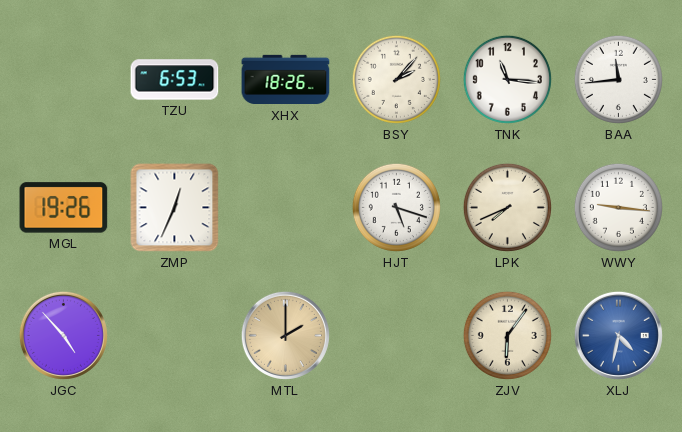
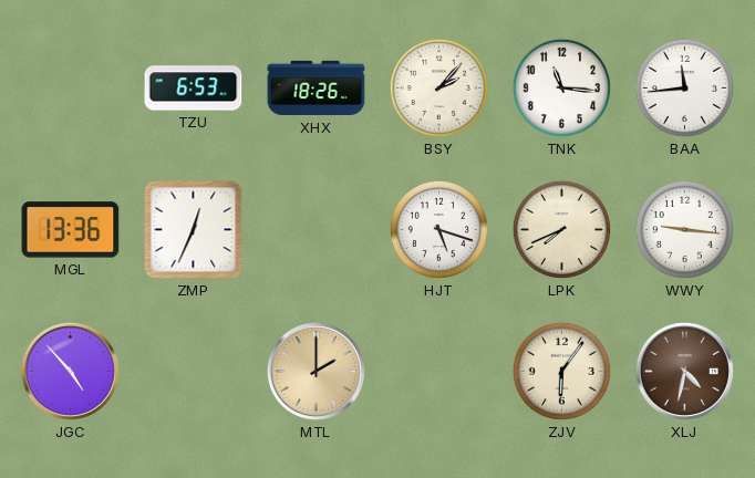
MGL: 19:26 -> 13:36 (71, 230)
XLJ dial: blue -> brown (684, 371)
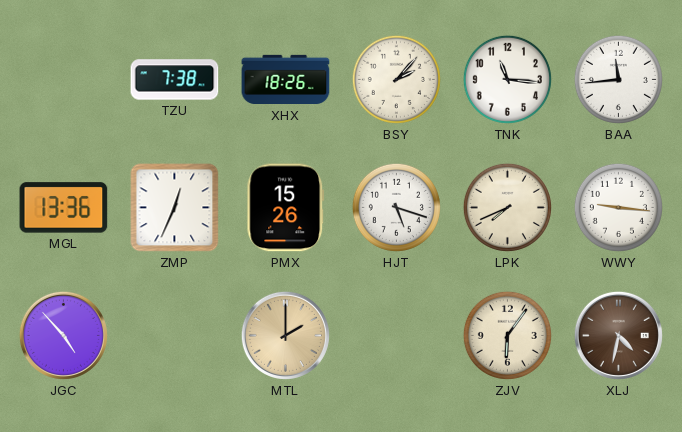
TZU: 6:53 -> 7:38 (175, 80)
PMX: none -> 15:26 (286, 208)
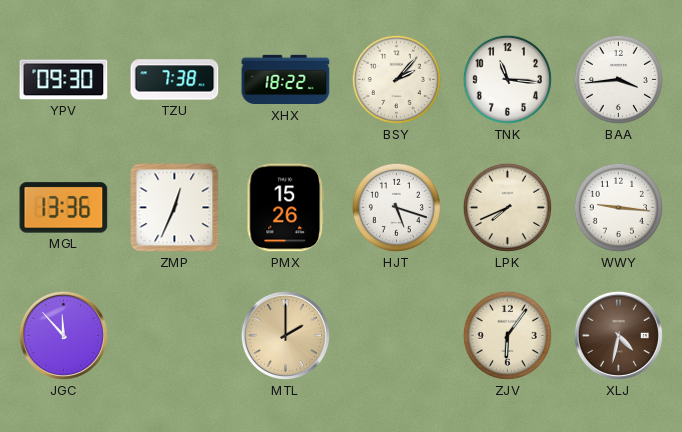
YPV: none -> 09:30 (64, 80)
XHX: 18:26 -> 18:22 (286, 80)
BAA: 11:44 -> 3:44 (618, 79)
JGC: 4:53 -> 11:53 (63, 335)
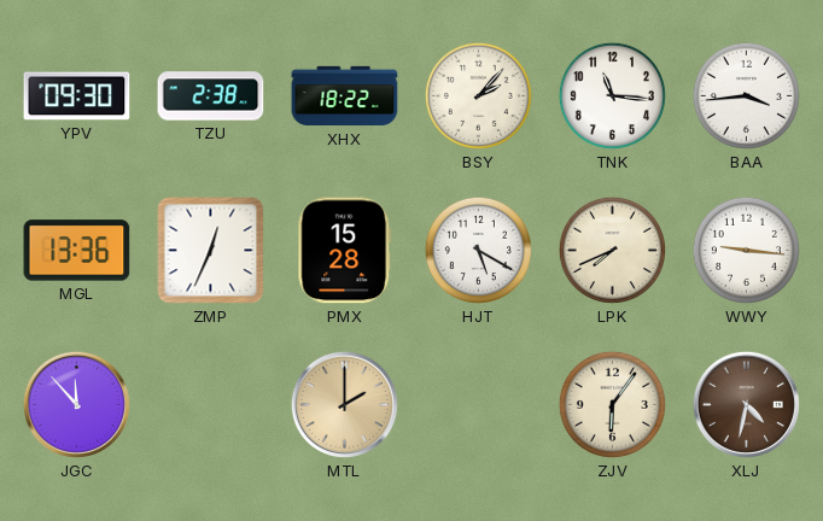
TZU: 7:38 -> 2:38 (211, 96)
PMX: 15:26 -> 15:28 (345, 251)
HJT: 5:18 -> 5:20 (478, 250)
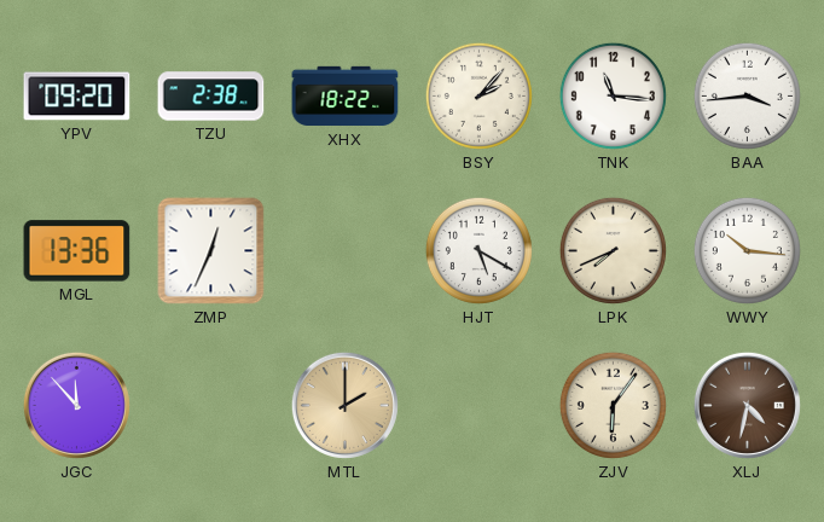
YPV: 09:30 -> 09:20 (77, 97)
PMX: 15:28 -> none (345, 251)
WWY: 9:16 -> 10:16 (747, 250)
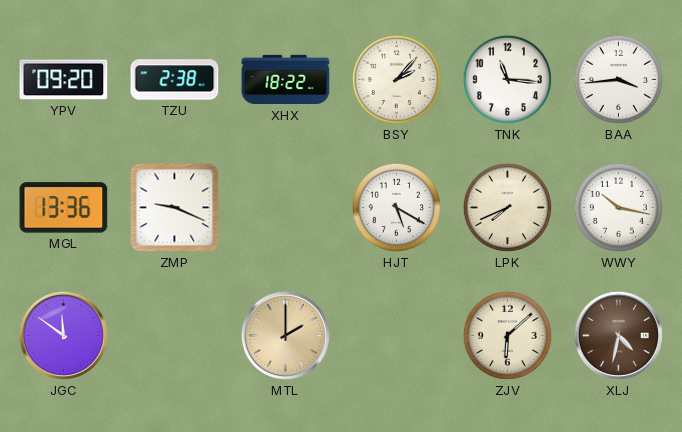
ZMP: 12:34 -> 9:19 (175, 208)
WWY: 10:16 -> 10:17 (618, 207)
JGC: 11:53 -> 11:51 (63, 335)
ZJV: 6:06 -> 6:08 (507, 335)
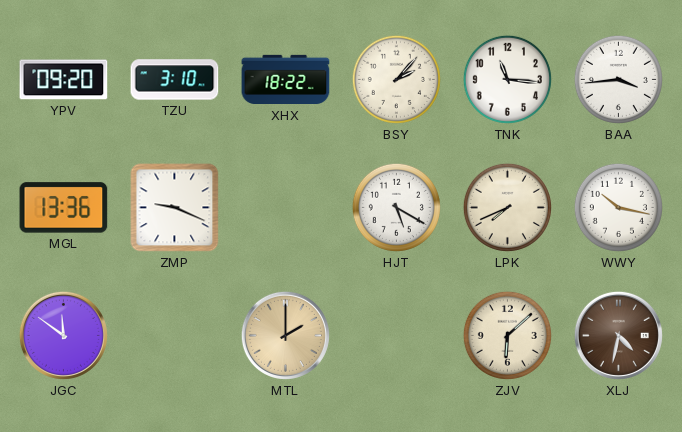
TZU: 2:38 -> 3:10 (175, 80)
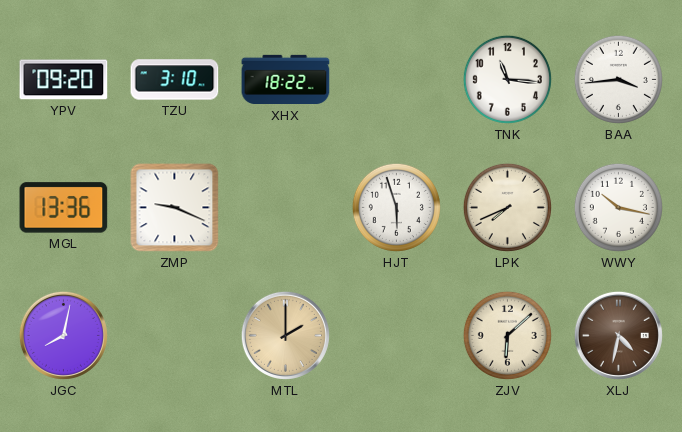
BSY: 2:07 -> none (396, 79)
HJT: 5:20 -> 5:57 (396, 207)
JGC: 11:51 -> 8:02 (63, 335)
